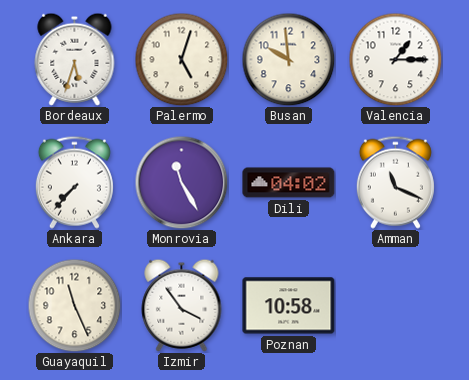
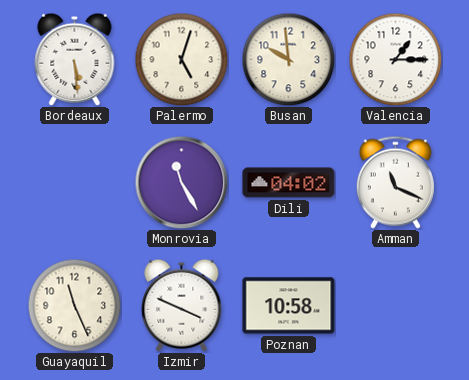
Bordeaux: 5:33 -> 5:29 (75, 59)
Ankara: 7:37 -> none (74, 182)
Izmir: 3:54 -> 3:49 (182, 305)
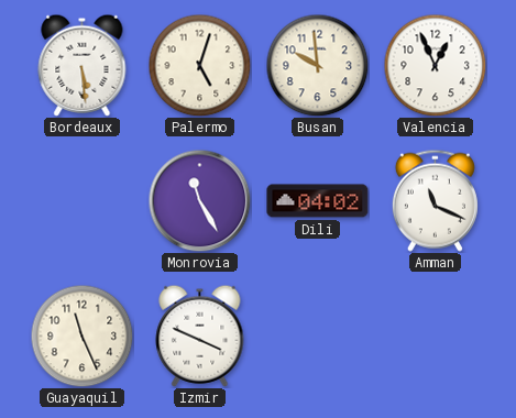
Valencia: 1:15 -> 12:56 (435, 65)
Poznan: 10:58 -> none (289, 306)
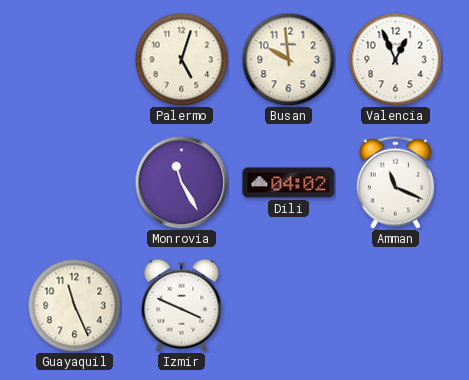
Bordeaux: 5:29 -> none (83, 65)
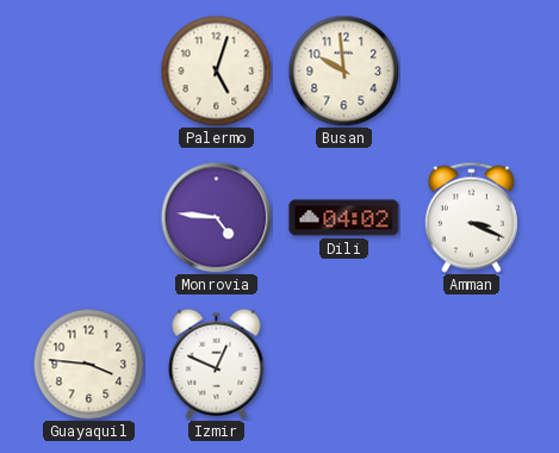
Valencia: 12:56 -> none (395, 59)
Monrovia: 11:25 -> 4:46 (216, 217)
Amman: 11:19 -> 3:19 (471, 217)
Guayaquil: 11:26 -> 3:46 (88, 364)
Izmir: 3:49 -> 12:49 (217, 364)
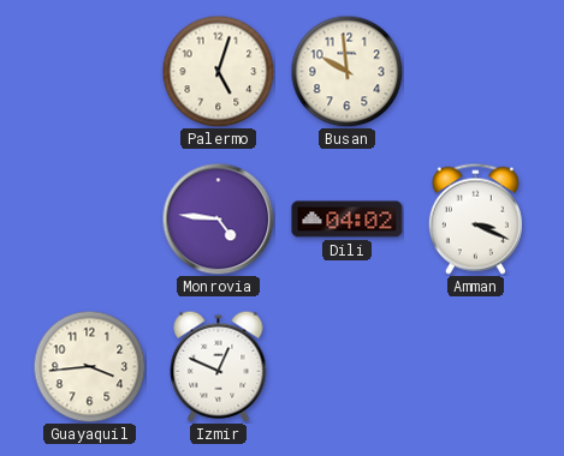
Guayaquil: 3:46 -> 3:44 (89, 366)
